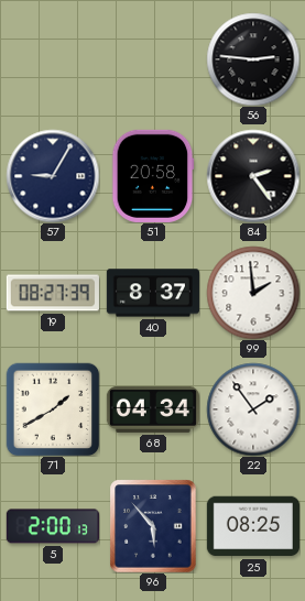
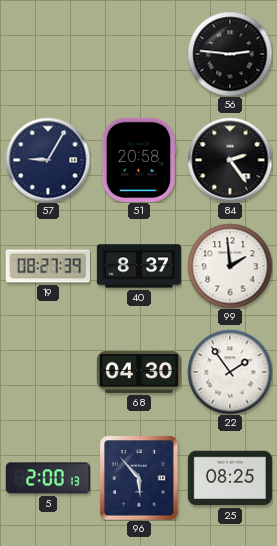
71: 1:40 -> none (53, 409)
68: 04:34 -> 04:30 (139, 372)
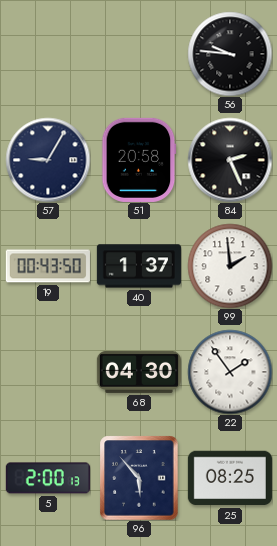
56: 2:46 -> 9:46 (230, 54)
84: 2:24 -> 2:26 (230, 160)
19: 08:27 -> 00:43 (48, 266)
40: 8:37 -> 1:37 (139, 266)
